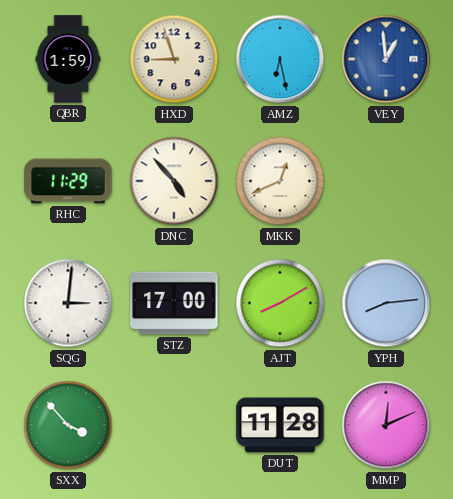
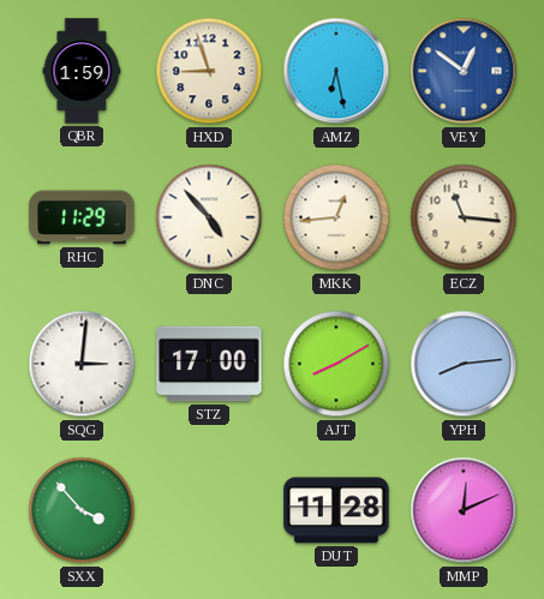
VEY: 12:59 -> 12:51 (464, 71)
MKK: 12:41 -> 12:44 (336, 217)
ECZ: none -> 11:16 (464, 217)
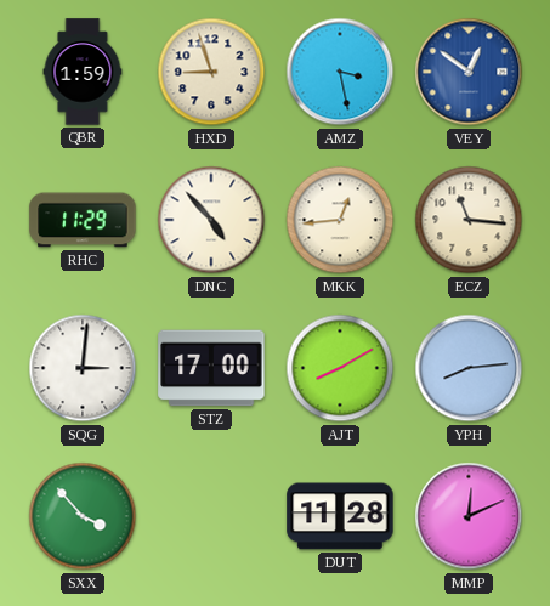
AMZ: 6:28 -> 3:28 (340, 72)
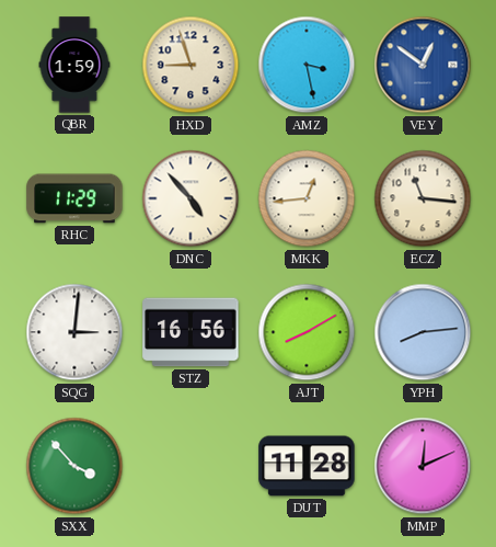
STZ: 17:00 -> 16:56 (191, 332)
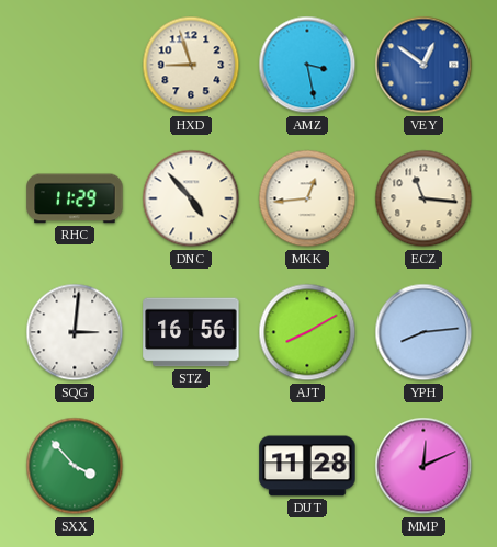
QBR: 1:59 -> none (74, 65)
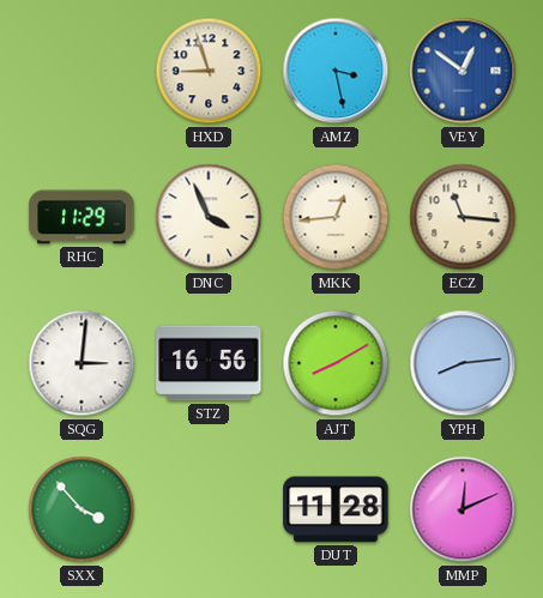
DNC: 4:53 -> 3:56 (209, 217)
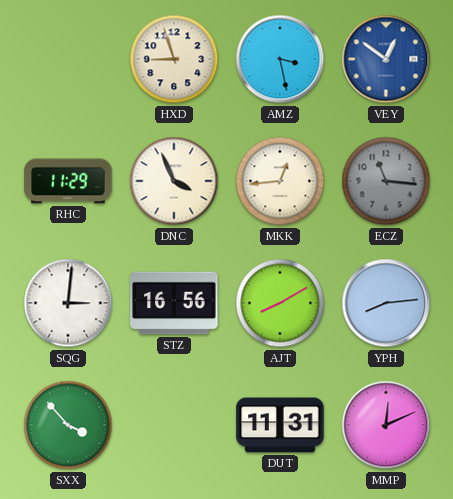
ECZ dial: cream -> grey (386, 181)
DUT: 11:28 -> 11:31 (280, 425)
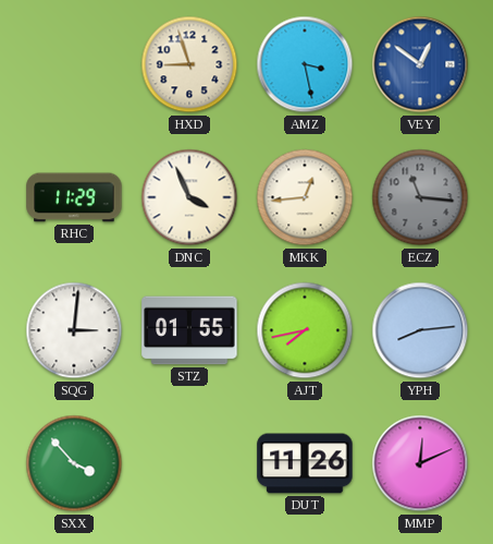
STZ: 16:56 -> 01:55 (189, 330)
AJT: 8:10 -> 7:43 (305, 330)
DUT: 11:31 -> 11:26 (305, 463)
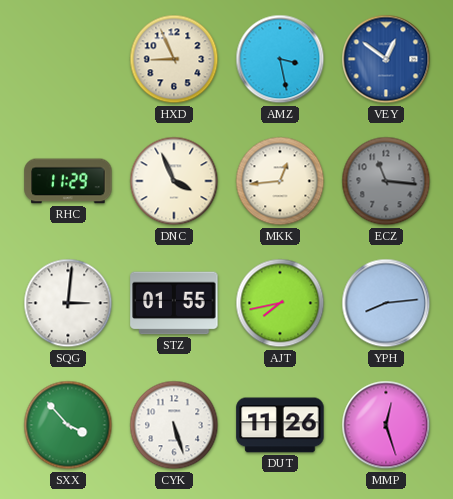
HXD: 8:57 -> 8:56 (174, 59)
CYK: none -> 5:27 (174, 425)
MMP: 12:11 -> 12:27 (386, 425)
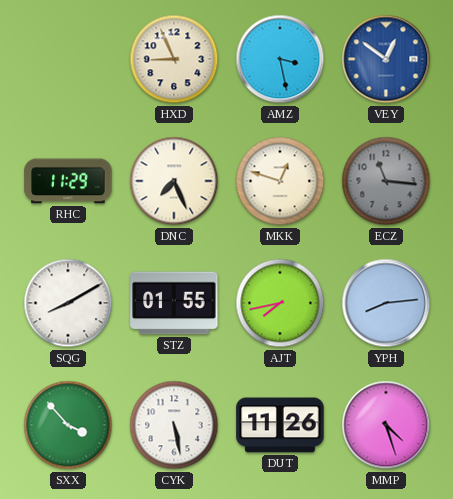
DNC: 3:56 -> 7:26 (174, 181)
MKK: 12:44 -> 12:48 (280, 181)
SQG: 3:01 -> 8:10 (68, 303)
CYK: 5:27 -> 5:28 (174, 425)
MMP: 12:27 -> 4:27 (386, 425)
